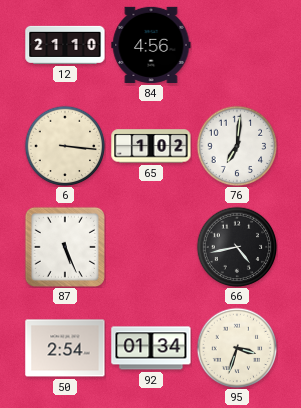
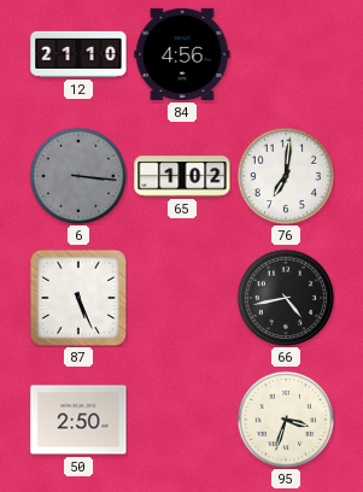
6 dial: cream -> grey (78, 176)
50: 2:54 -> 2:50 (78, 420)
92: 01:34 -> none (151, 348)
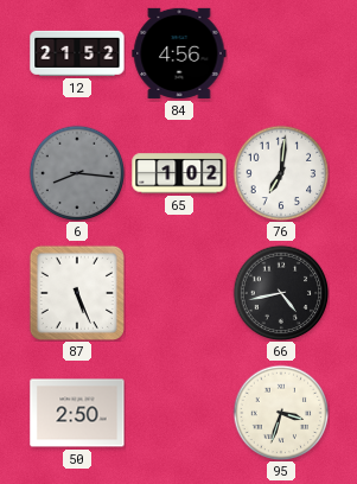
12: 21:10 -> 21:52 (77, 53)
6: 3:16 -> 8:16 (77, 173)
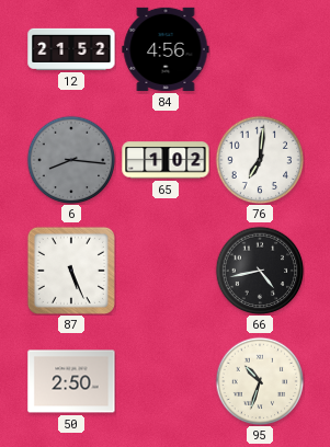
95: 3:33 -> 10:33 (260, 381)
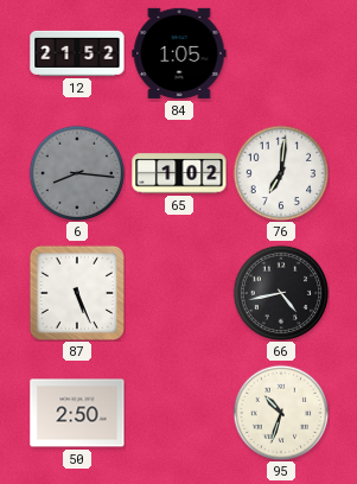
84: 4:56 -> 1:05 (179, 53)
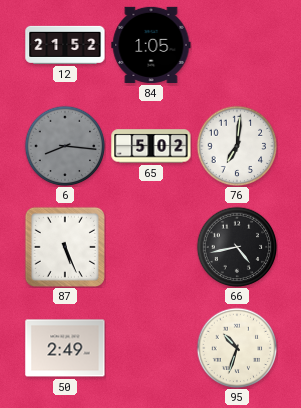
65: 1:02 -> 5:02 (151, 146)
50: 2:50 -> 2:49 (65, 348)
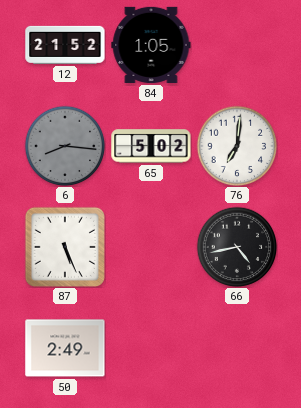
95: 10:33 -> none (237, 348)
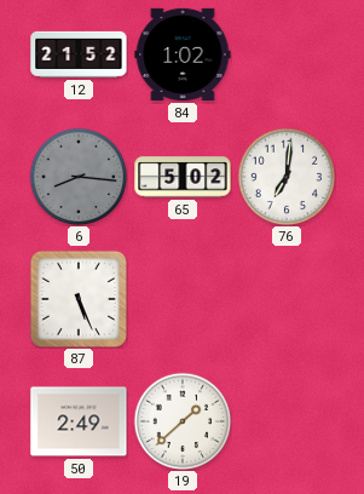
84: 1:05 -> 1:02 (183, 54)
66: 4:43 -> none (237, 247)
19: none -> 1:38 (183, 421)
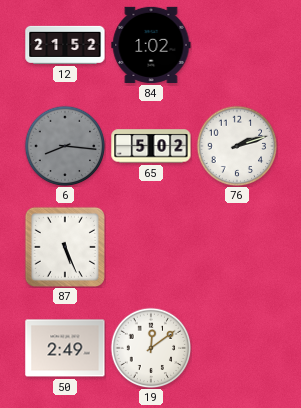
76: 7:01 -> 2:12 (237, 146)
19: 1:38 -> 12:09 (151, 348)
